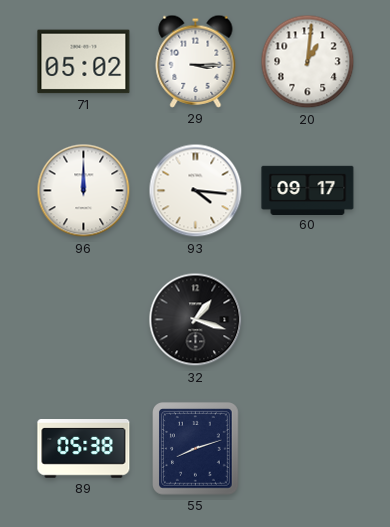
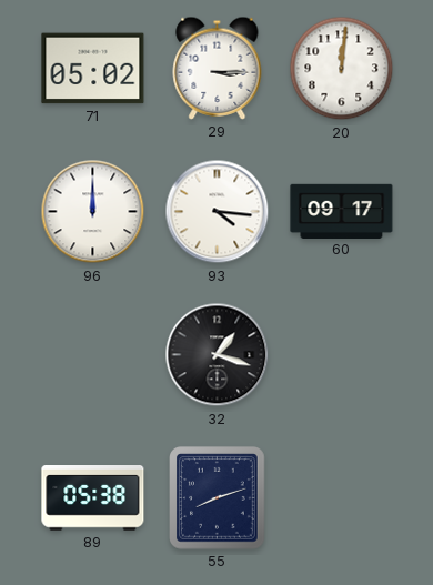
20: 1:01 -> 12:01 (342, 69)
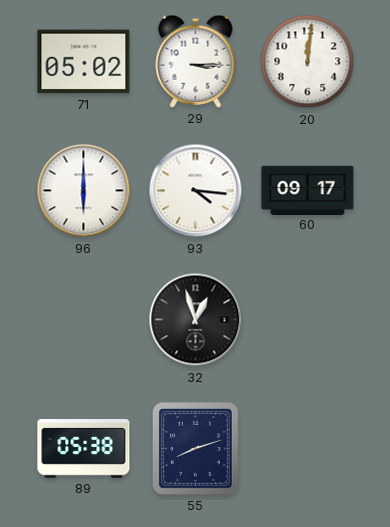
96: 12:00 -> 6:00 (84, 191)
32: 1:18 -> 12:57 (196, 320)
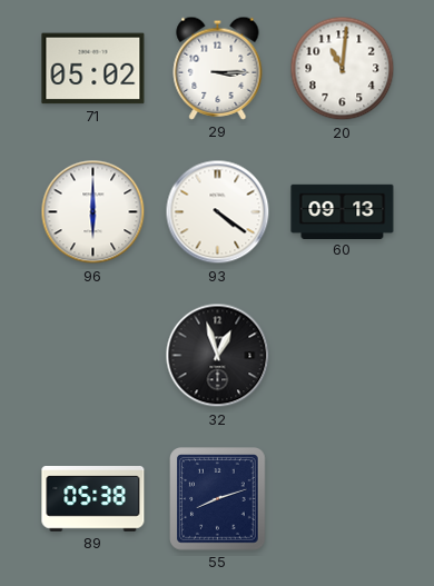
20: 12:01 -> 11:01 (343, 69)
93: 4:16 -> 4:21 (218, 212)
60: 09:17 -> 09:13 (343, 211)
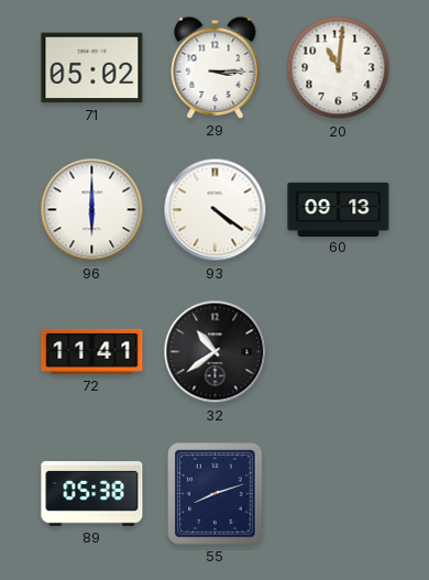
72: none -> 11:41 (92, 351)
32: 12:57 -> 10:39 (216, 352)
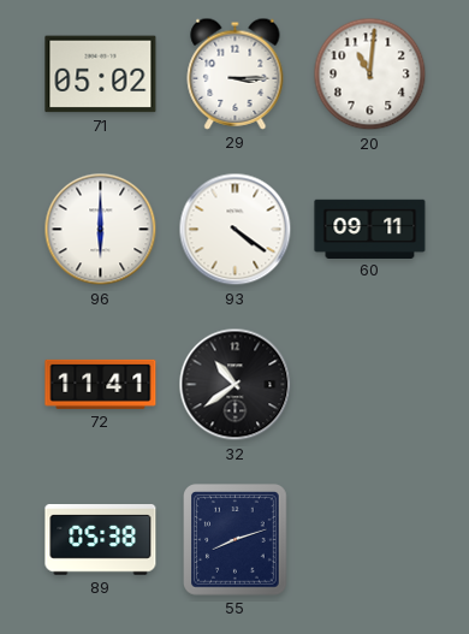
60: 09:13 -> 09:11 (370, 229)
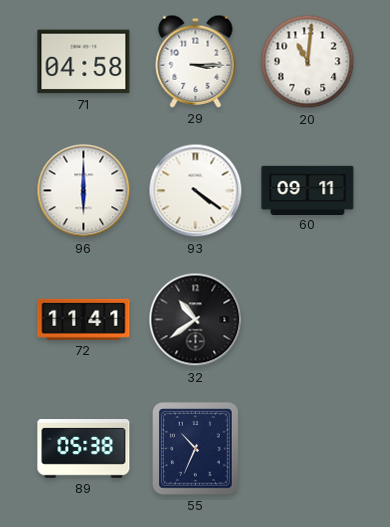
71: 05:02 -> 04:58 (84, 62)
55: 8:12 -> 10:34 (196, 449)
